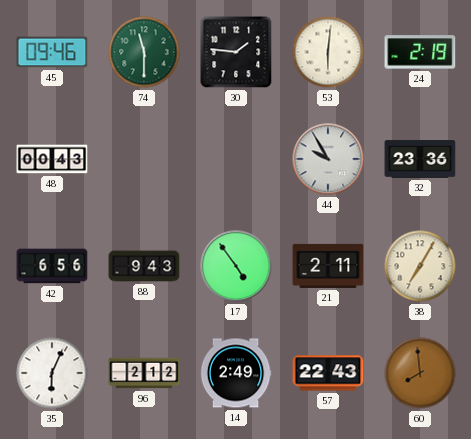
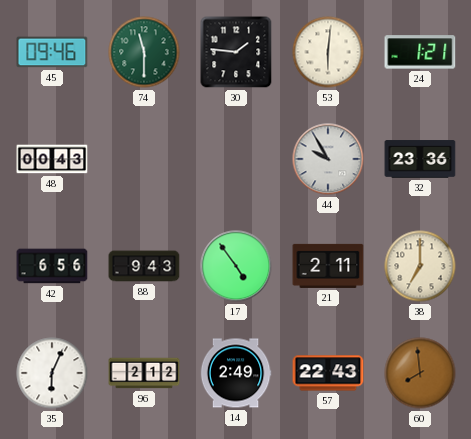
24: 2:19 -> 1:21 (420, 52)
38: 7:05 -> 7:00 (420, 266)
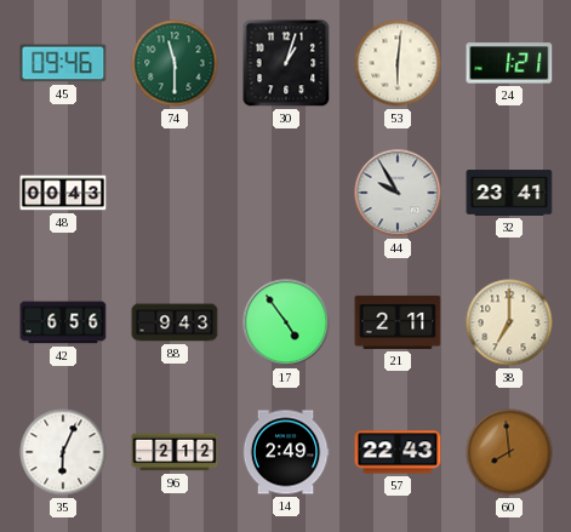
30: 1:46 -> 1:03 (286, 63)
32: 23:36 -> 23:41 (509, 193)
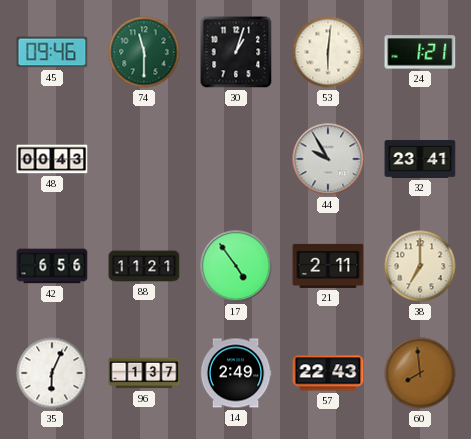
88: 9:43 -> 11:21 (144, 266)
96: 2:12 -> 1:37 (144, 373)
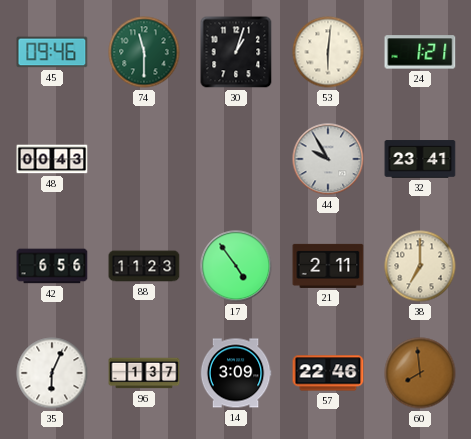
88: 11:21 -> 11:23 (144, 266)
14: 2:49 -> 3:09 (236, 373)
57: 22:43 -> 22:46 (328, 373)
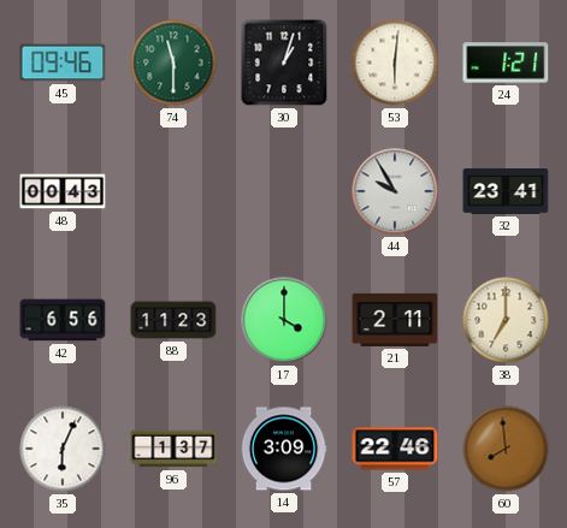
17: 4:54 -> 4:00 (284, 320)
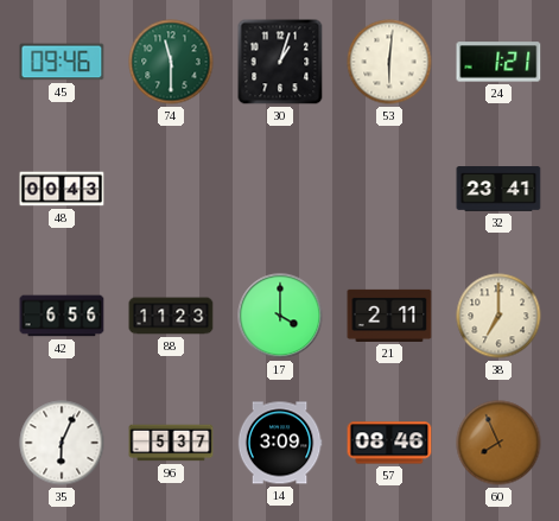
44: 9:55 -> none (395, 191)
96: 1:37 -> 5:37 (171, 443)
57: 22:46 -> 08:46 (389, 443)
60: 7:59 -> 7:56 (498, 443)
